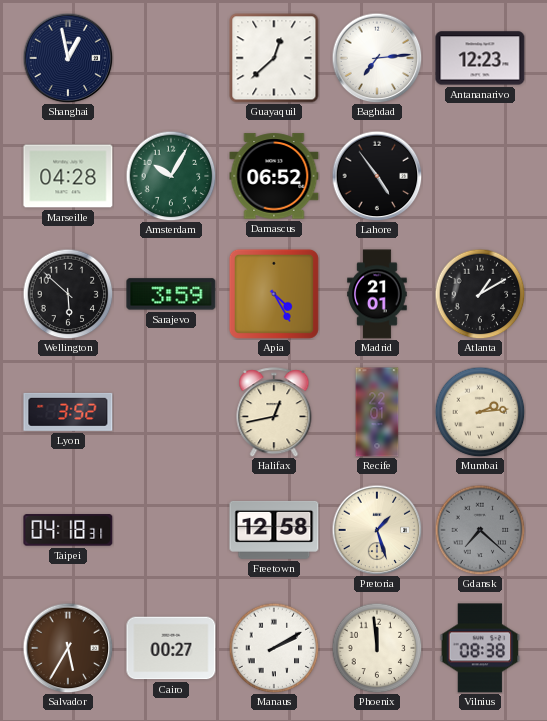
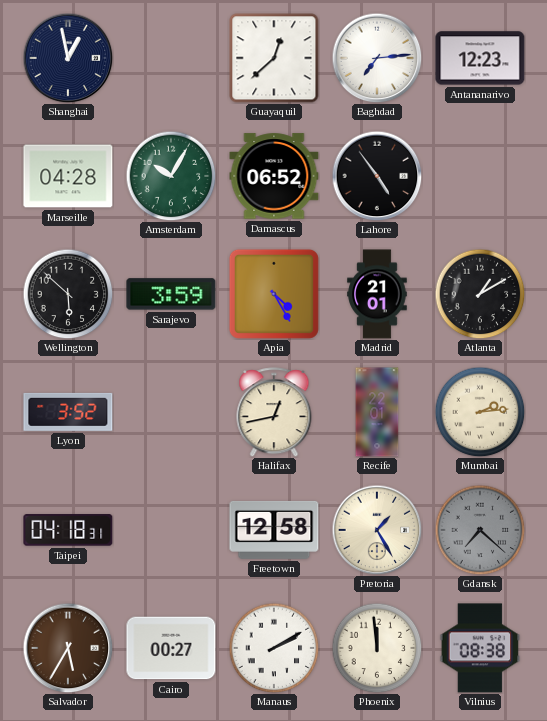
Pretoria: 1:27 -> 1:25 (377, 530)
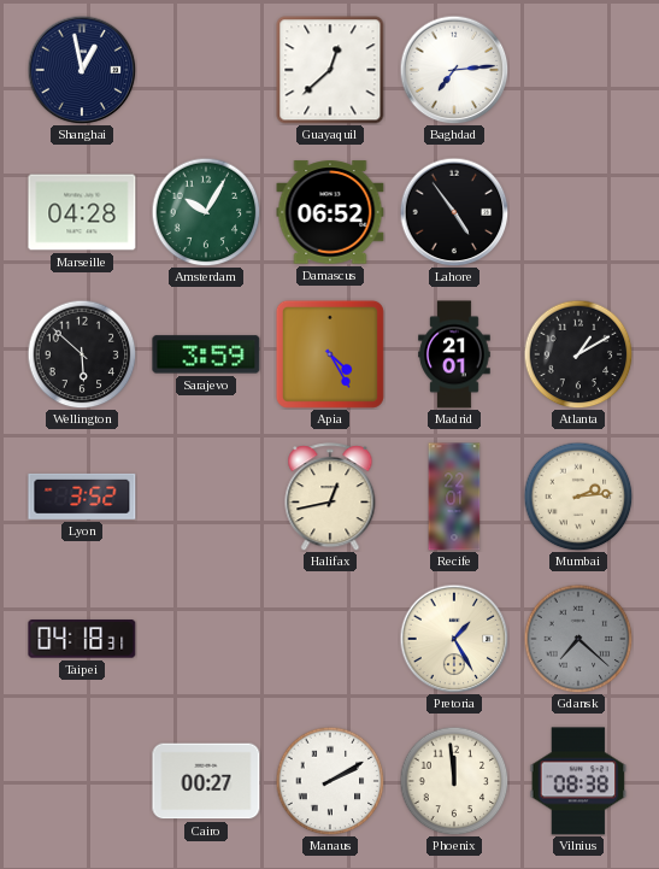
Antananarivo: 12:23 -> none (480, 58)
Freetown: 12:58 -> none (274, 530)
Salvador: 5:35 -> none (68, 648)
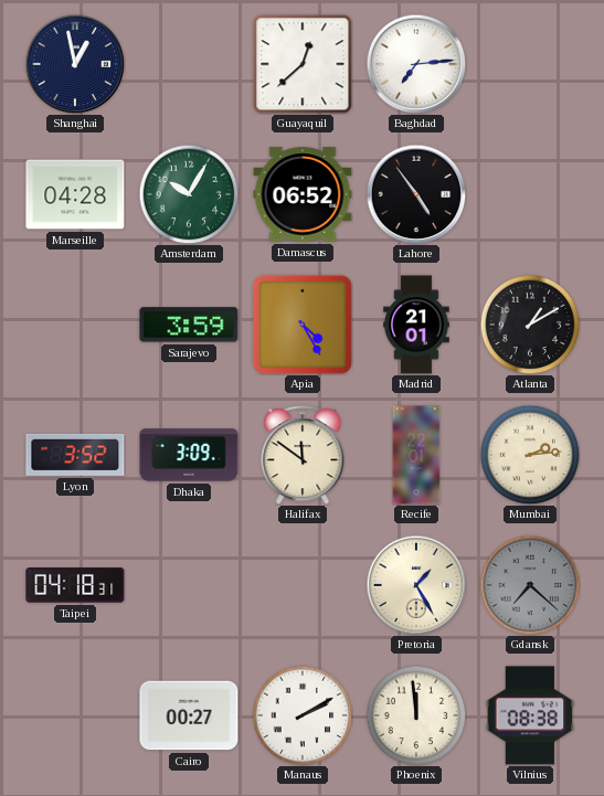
Wellington: 5:52 -> none (82, 354)
Dhaka: none -> 3:09 (189, 455)
Halifax: 12:43 -> 11:51 (303, 455)
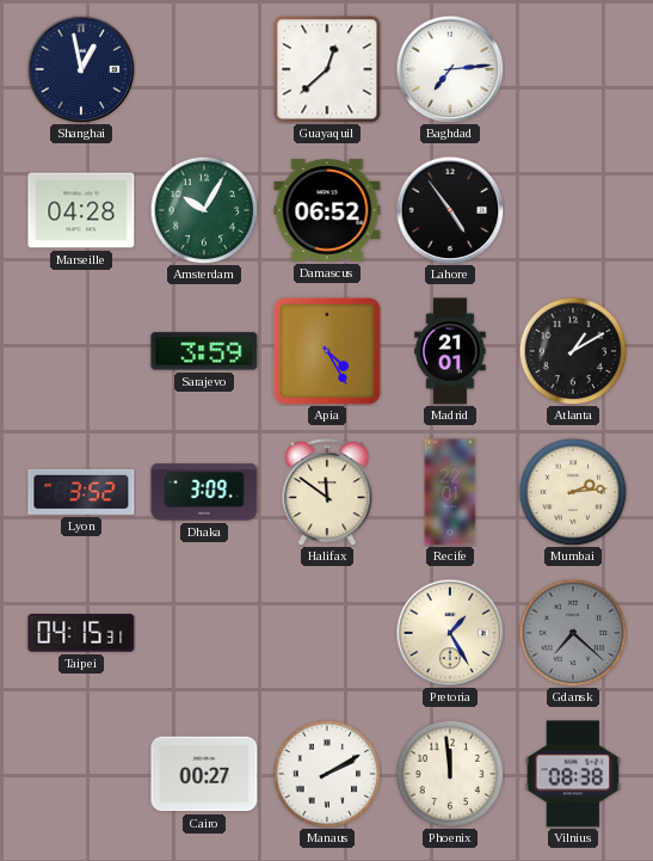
Taipei: 04:18 -> 04:15 (81, 633)
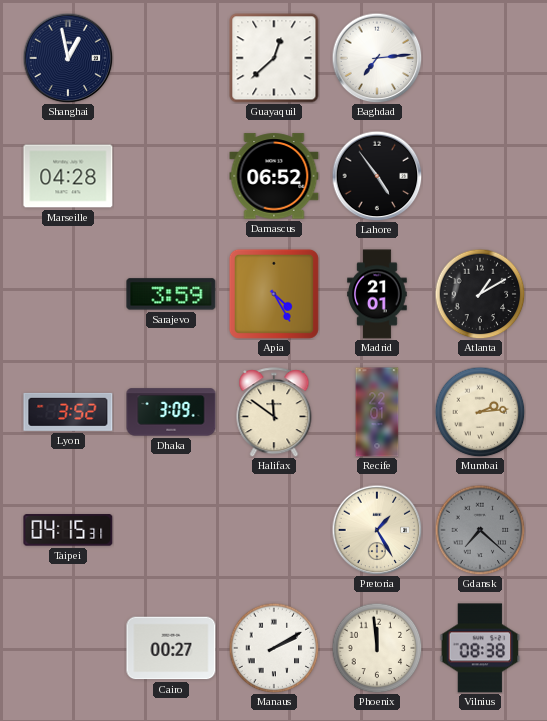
Amsterdam: 10:05 -> none (204, 210)
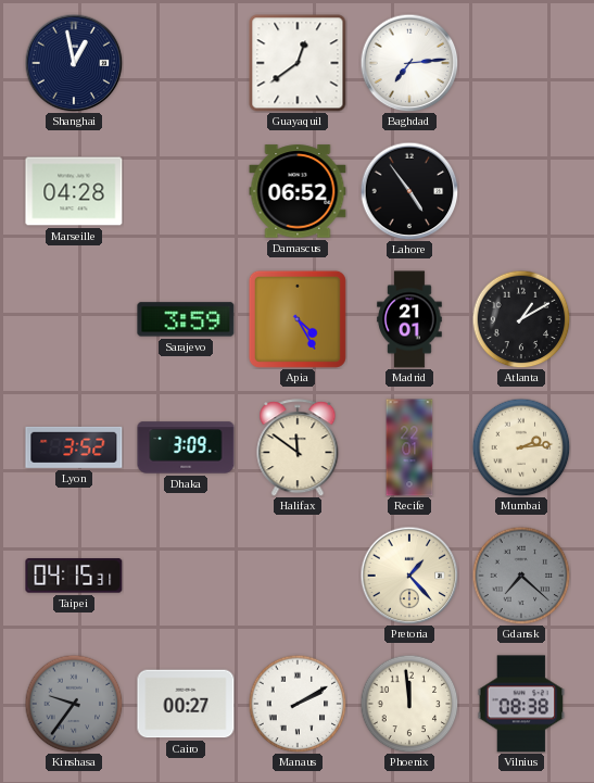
Guayaquil: 12:38 -> 12:39 (298, 63)
Pretoria: 1:25 -> 1:23 (409, 576)
Kinshasa: none -> 9:36 (74, 704)
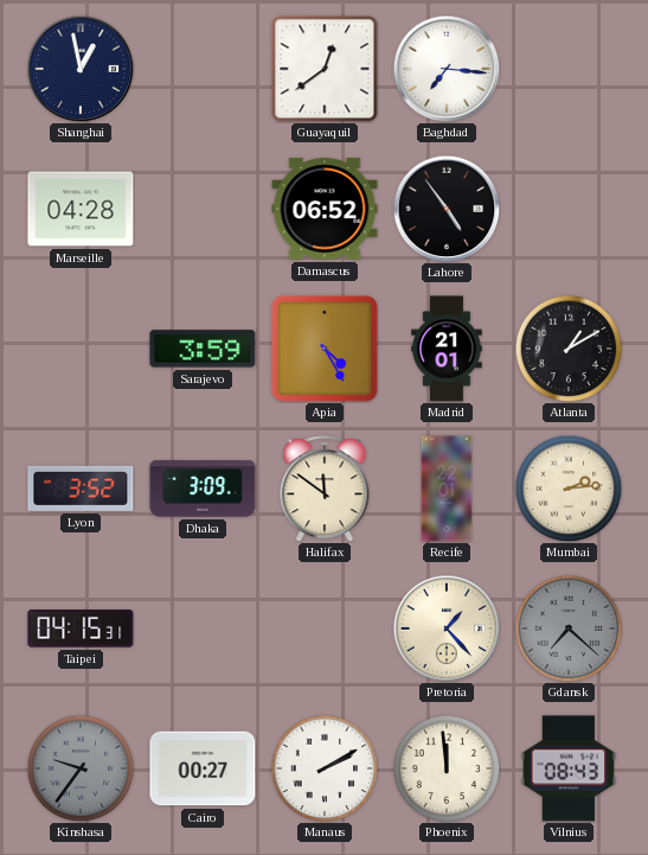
Baghdad: 7:14 -> 7:16 (447, 69)
Vilnius: 08:38 -> 08:43 (569, 768)
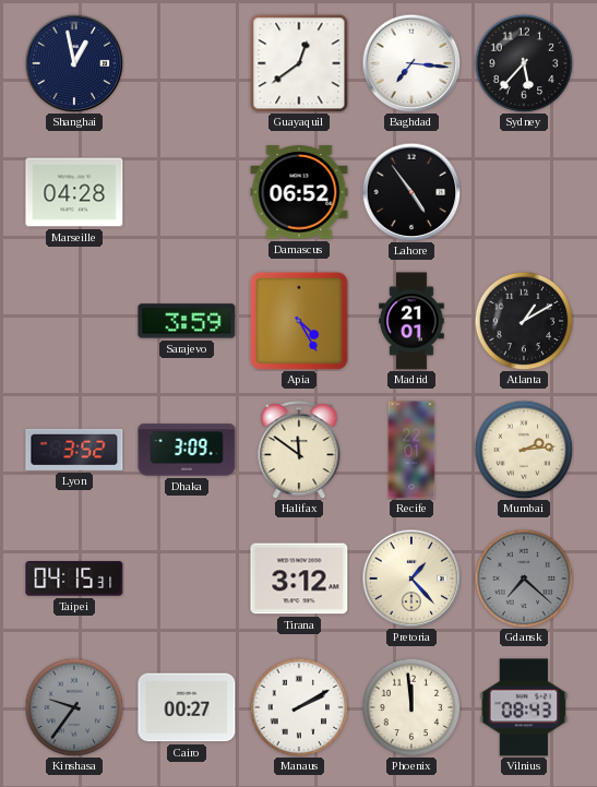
Sydney: none -> 5:37 (524, 63)
Tirana: none -> 3:12 (299, 579)
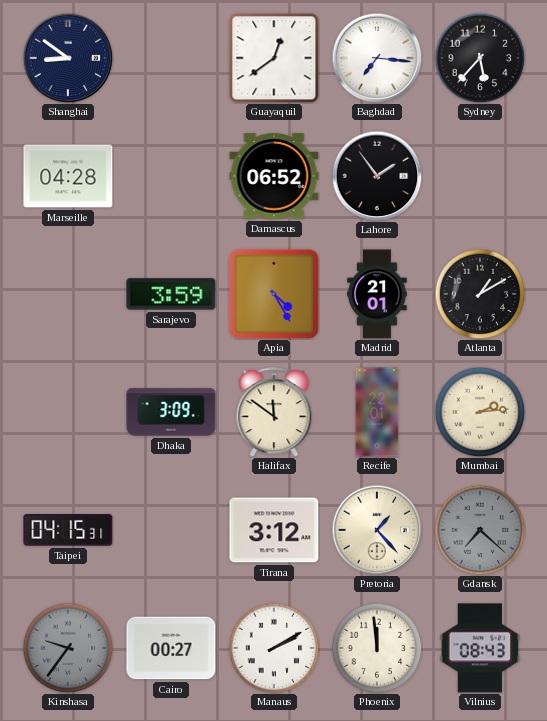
Shanghai: 12:58 -> 8:51 (68, 58)
Lahore: 4:54 -> 1:54 (377, 176)
Lyon: 3:52 -> none (74, 450)
